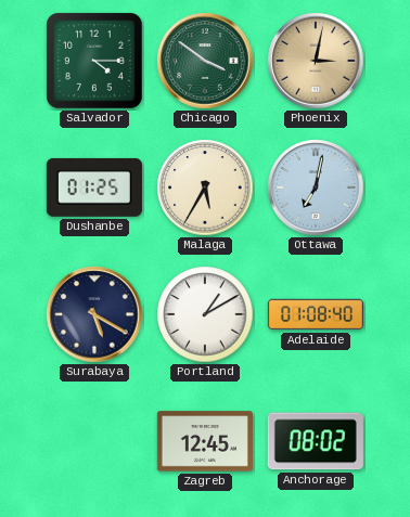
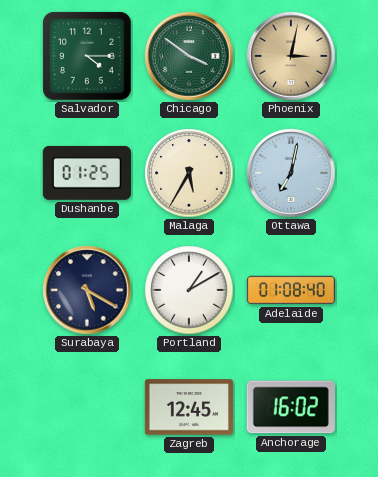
Anchorage: 08:02 -> 16:02 (291, 407)
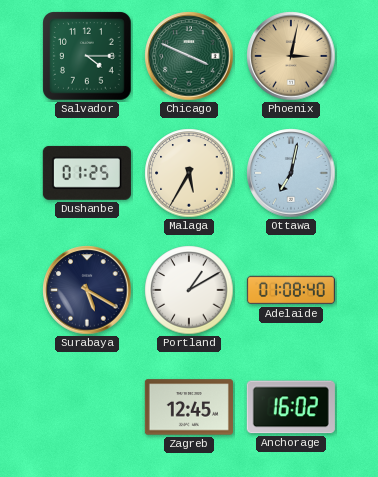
Chicago: 3:51 -> 3:49 (189, 56)
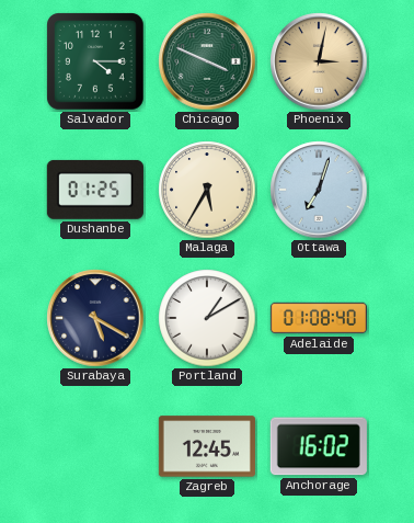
Ottawa: 7:02 -> 7:03 (319, 190)
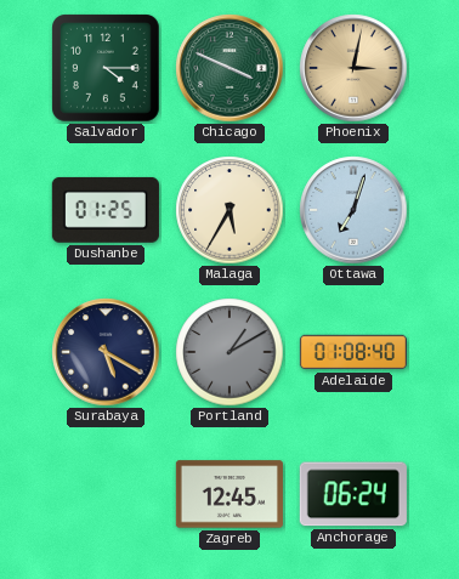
Portland dial: white -> grey (229, 352)
Anchorage: 16:02 -> 06:24 (353, 494)
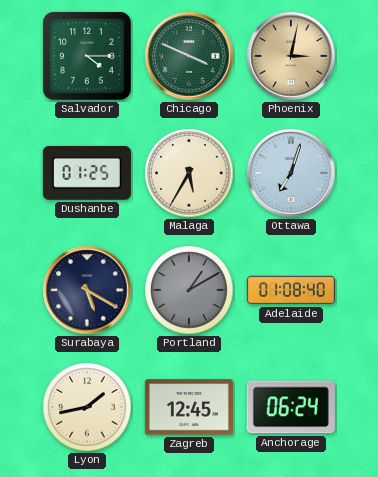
Lyon: none -> 1:43 (87, 407)
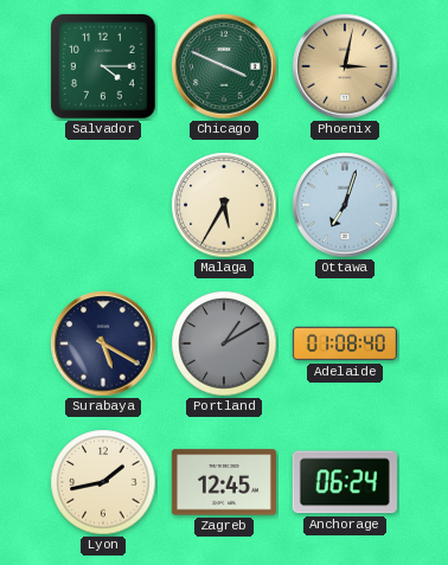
Dushanbe: 01:25 -> none (87, 173)
